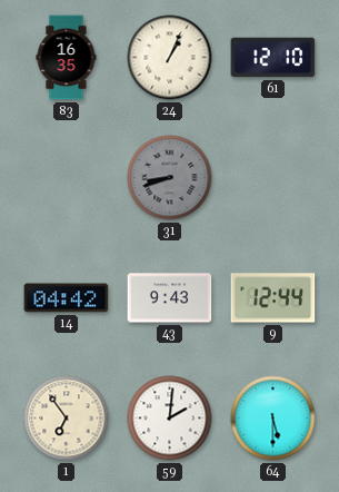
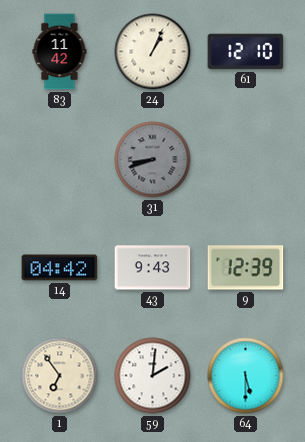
83: 16:35 -> 11:42 (60, 52)
9: 12:44 -> 12:39 (246, 268)
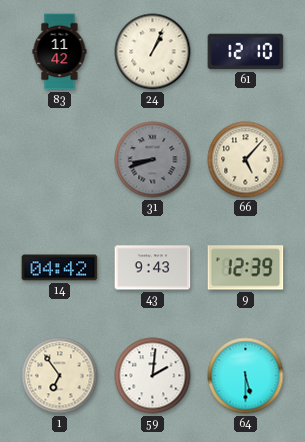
66: none -> 5:07 (246, 160)
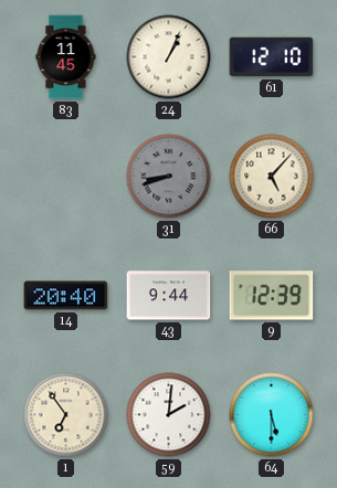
83: 11:42 -> 11:45 (66, 57)
14: 04:42 -> 20:40 (66, 296)
43: 9:43 -> 9:44 (169, 296)
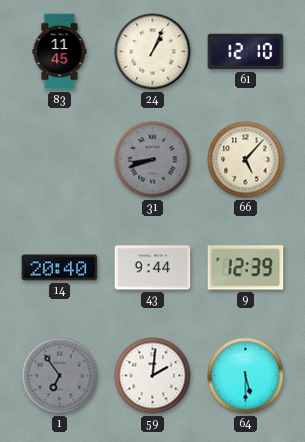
1 dial: cream -> grey (60, 376)
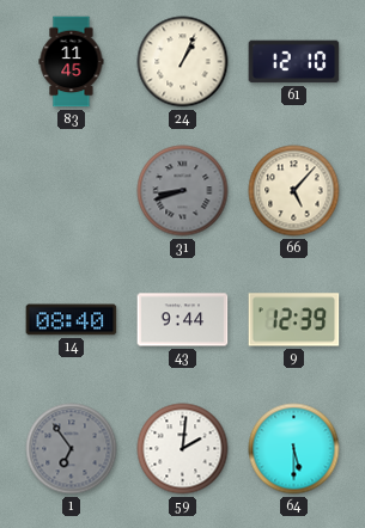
14: 20:40 -> 08:40 (72, 320)
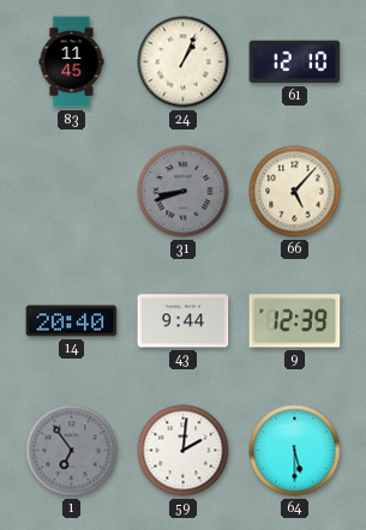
14: 08:40 -> 20:40 (72, 321)
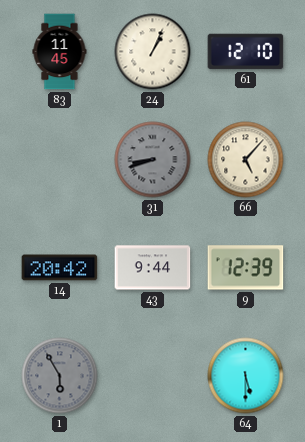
14: 20:40 -> 20:42 (60, 268)
1: 6:54 -> 5:55 (60, 376)
59: 2:01 -> none (184, 451)
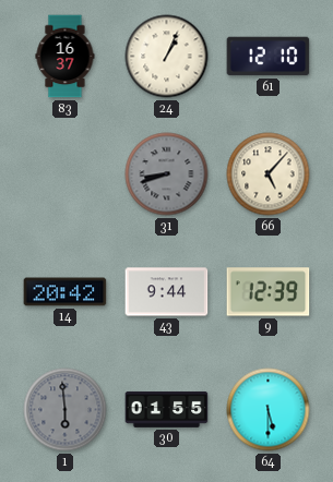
83: 11:45 -> 16:37 (66, 57)
1: 5:55 -> 5:59 (66, 410)
30: none -> 01:55 (167, 409)
